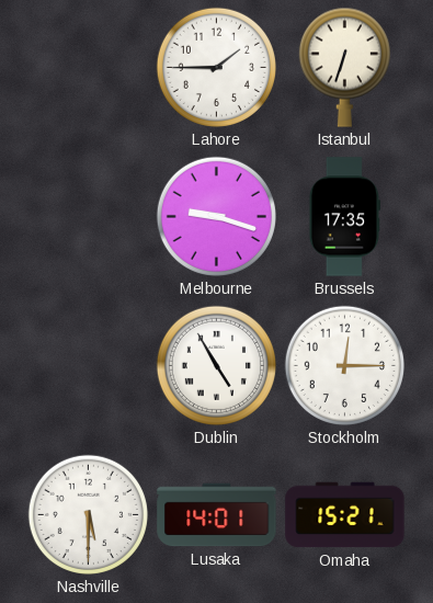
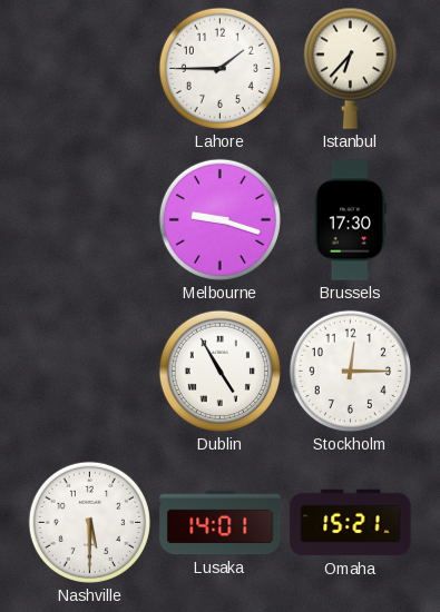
Istanbul: 6:33 -> 6:37 (350, 68)
Brussels: 17:35 -> 17:30 (350, 220)
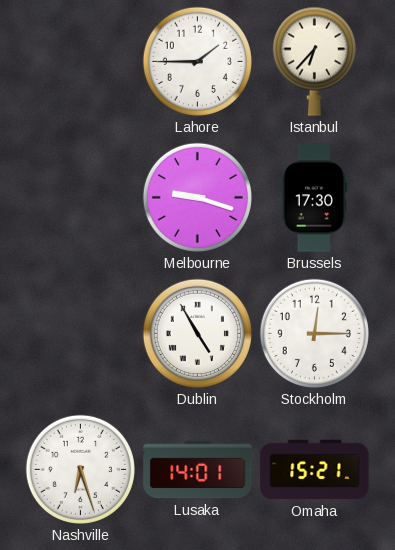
Nashville: 5:30 -> 6:27 (80, 469)
